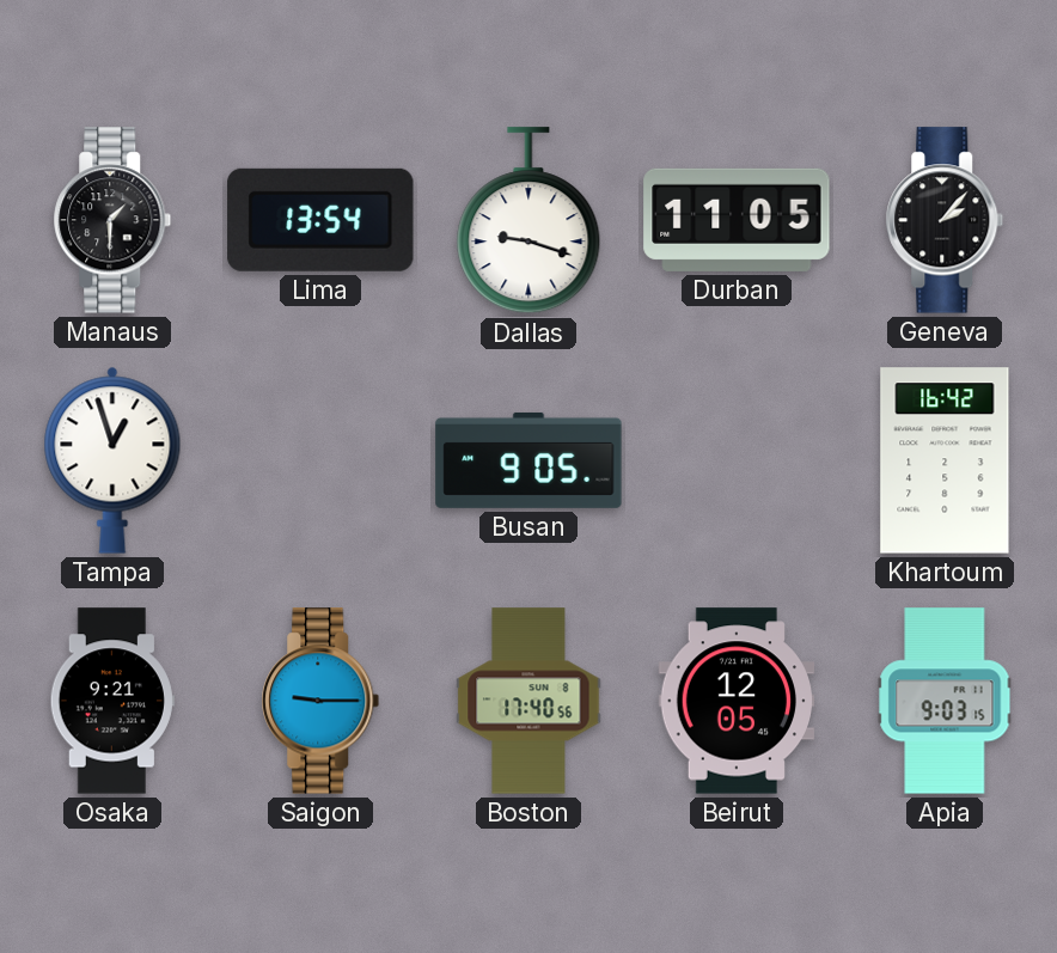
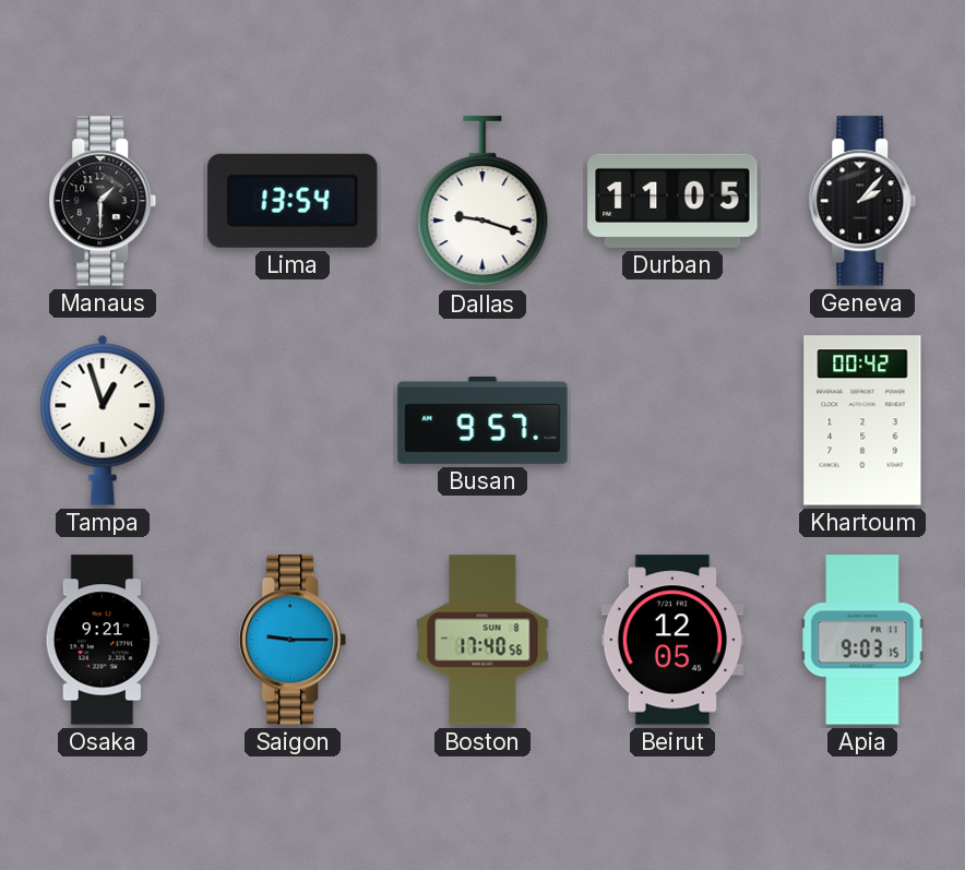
Busan: 9:05 -> 9:57 (482, 420)
Khartoum: 16:42 -> 00:42 (862, 420)
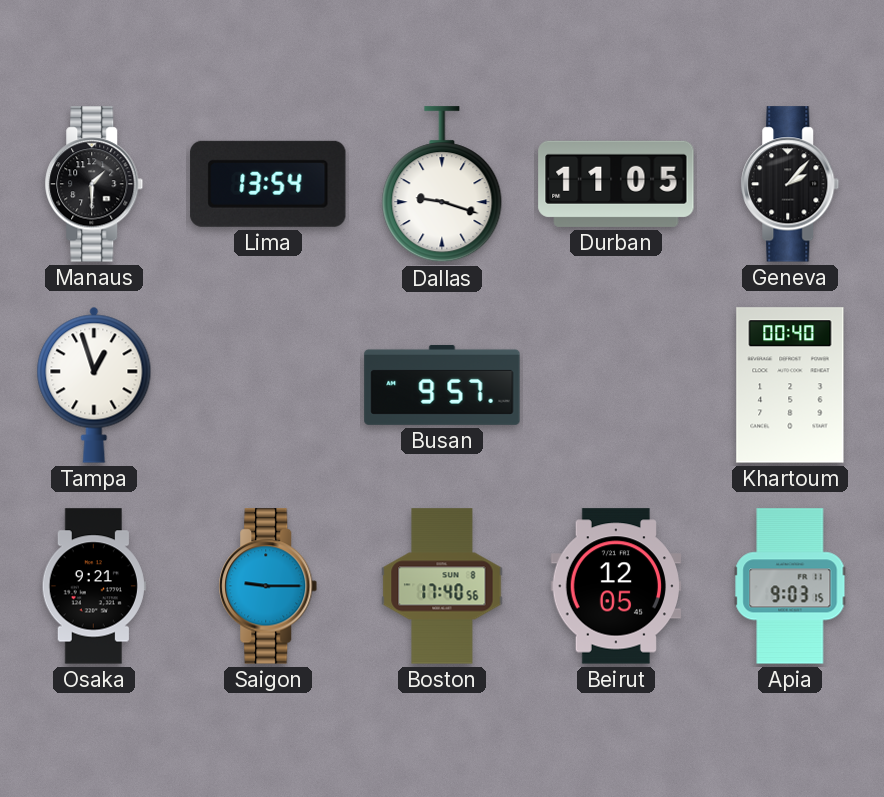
Khartoum: 00:42 -> 00:40 (790, 385)
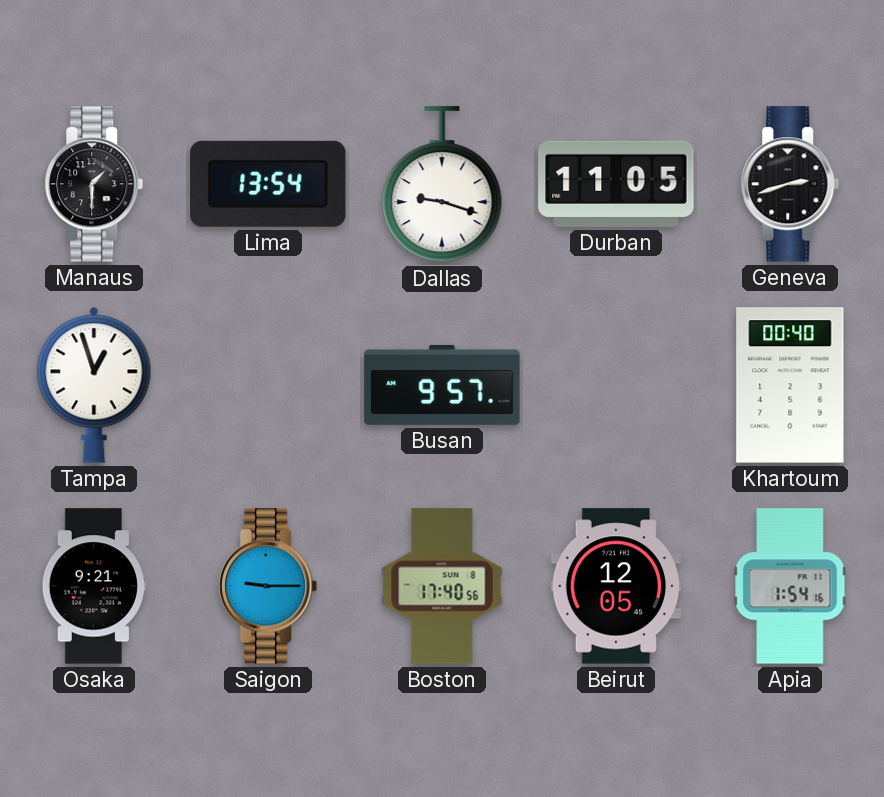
Geneva: 2:07 -> 2:42 (790, 184)
Apia: 9:03 -> 1:54 (790, 586)
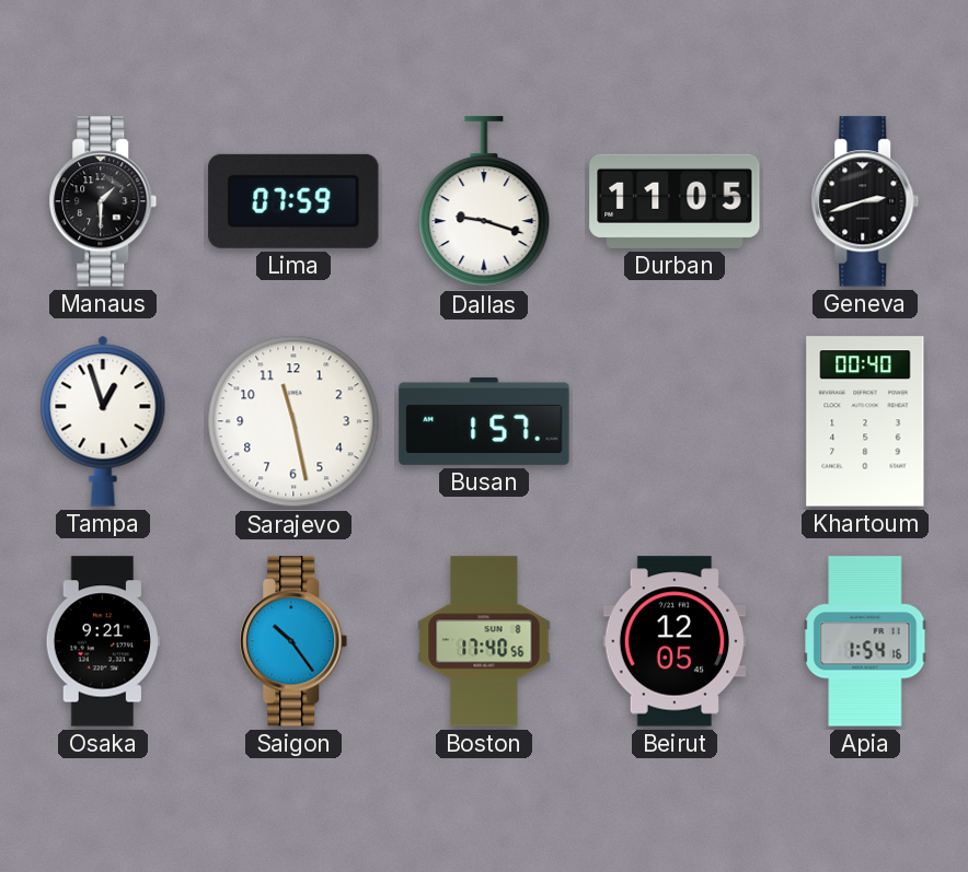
Lima: 13:54 -> 07:59 (293, 201)
Sarajevo: none -> 11:28 (293, 421)
Busan: 9:57 -> 1:57 (484, 421)
Saigon: 9:15 -> 10:24 (293, 641)
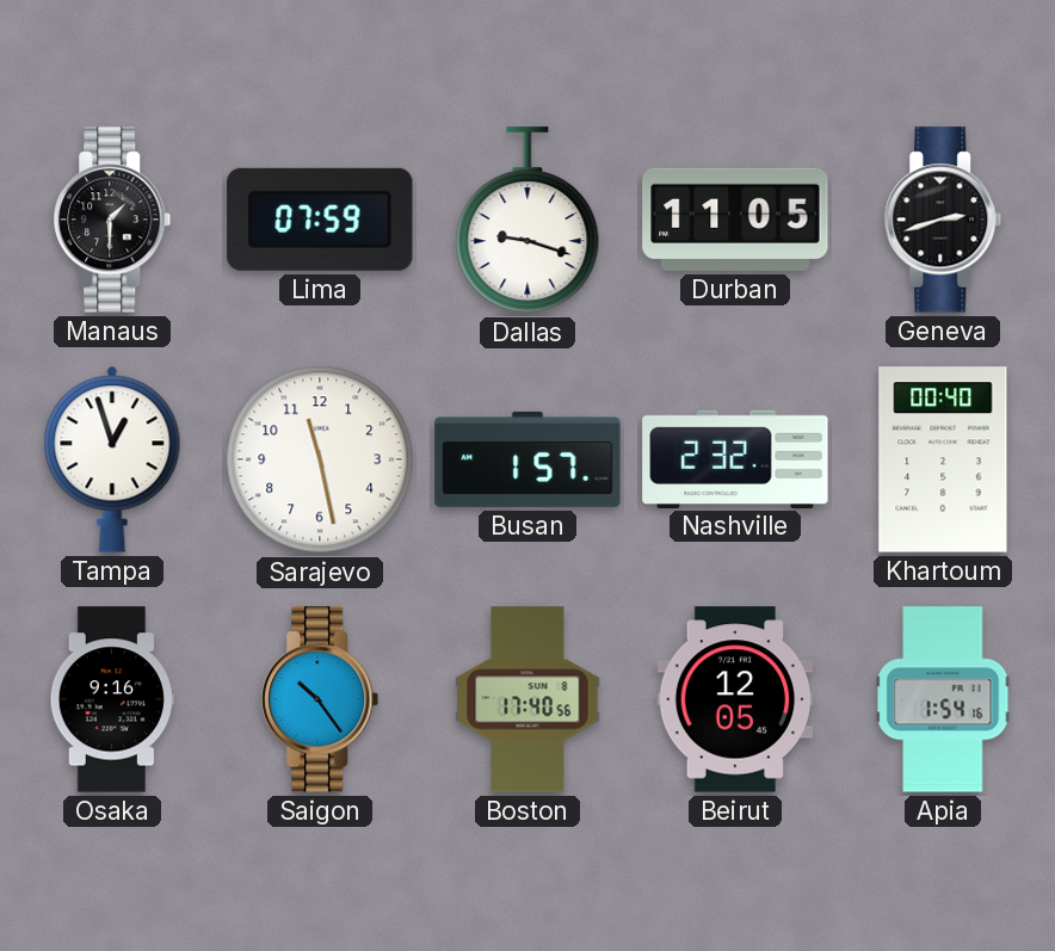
Nashville: none -> 2:32 (735, 458)
Osaka: 9:21 -> 9:16 (112, 699)
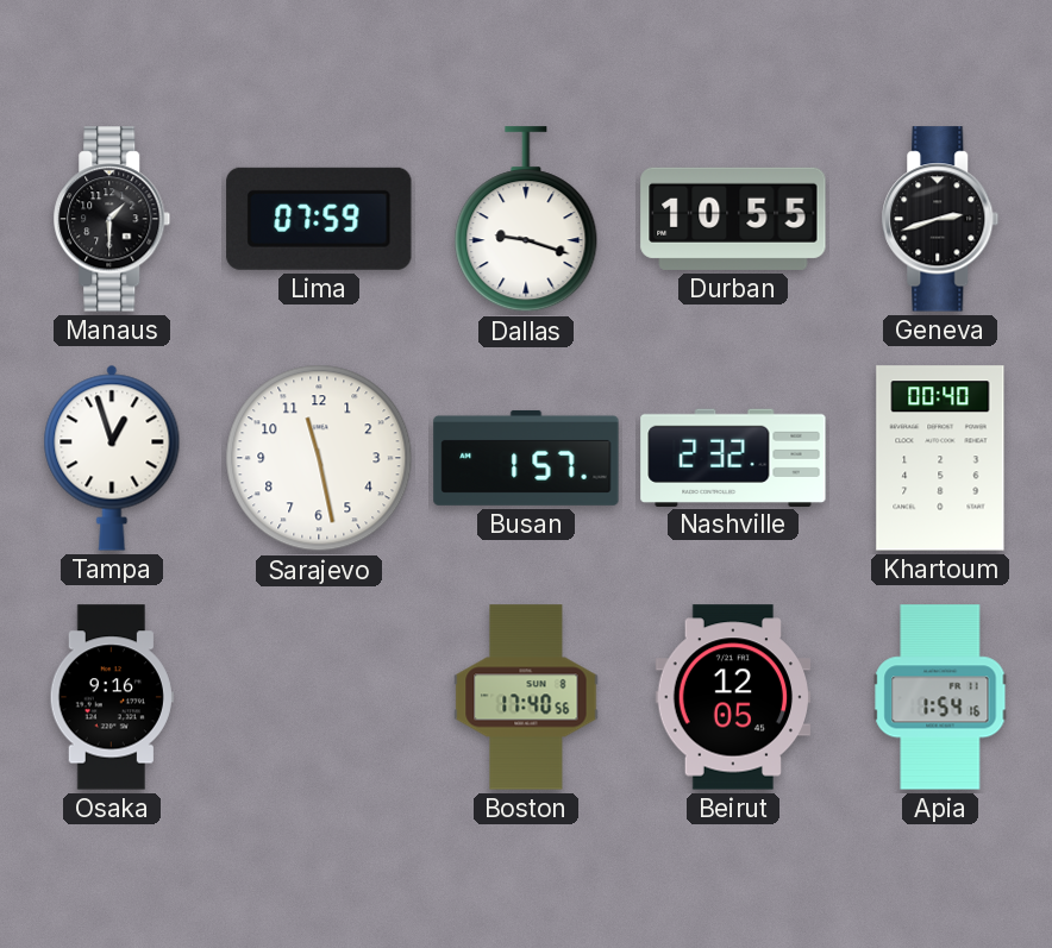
Durban: 11:05 -> 10:55 (733, 219)
Saigon: 10:24 -> none (320, 699)
